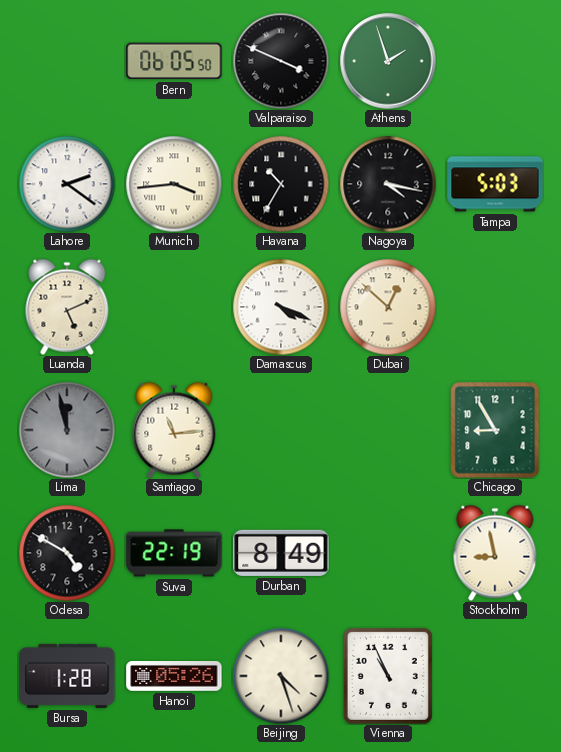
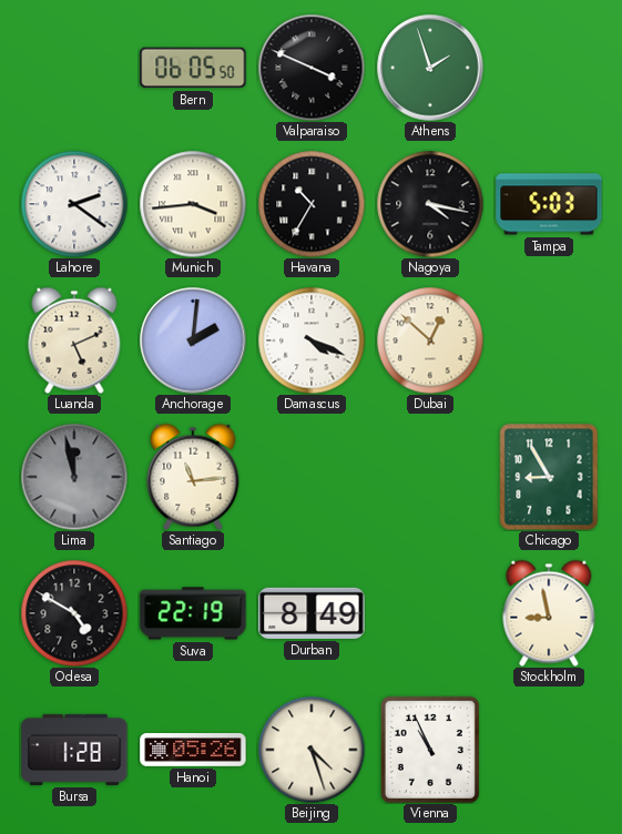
Anchorage: none -> 2:01 (193, 340)
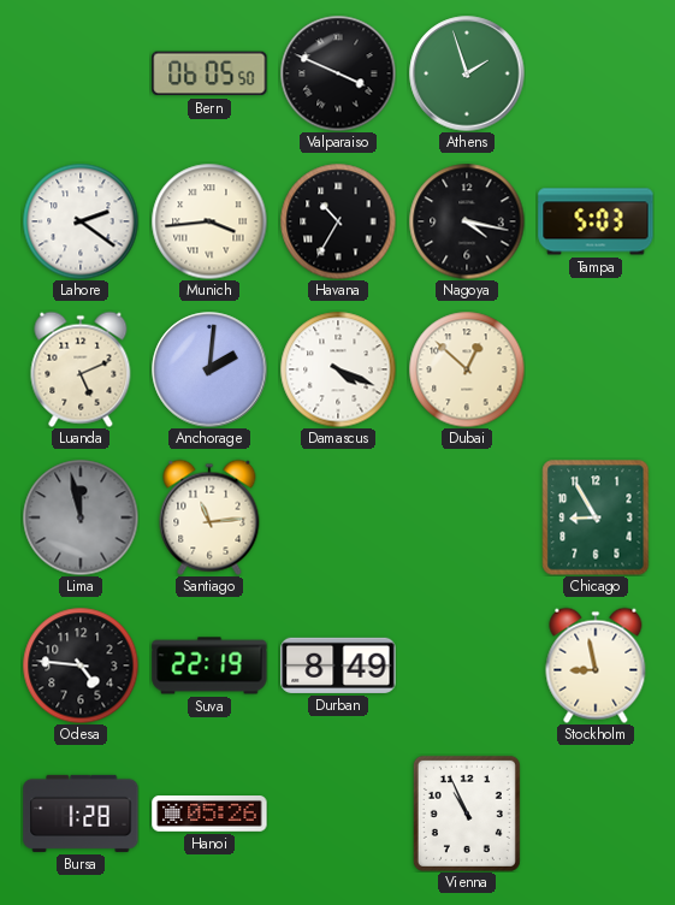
Odesa: 4:50 -> 4:46 (81, 666)
Beijing: 4:27 -> none (312, 750)
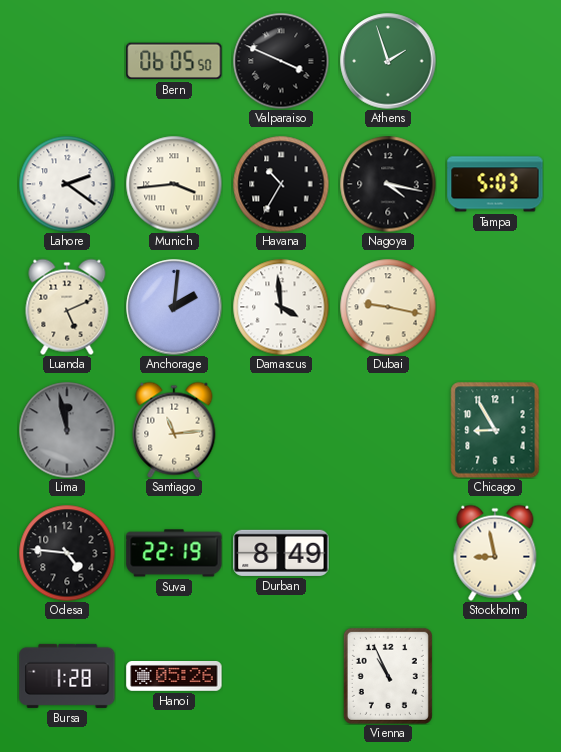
Damascus: 4:19 -> 3:59 (281, 307)
Dubai: 12:52 -> 9:17 (388, 307)
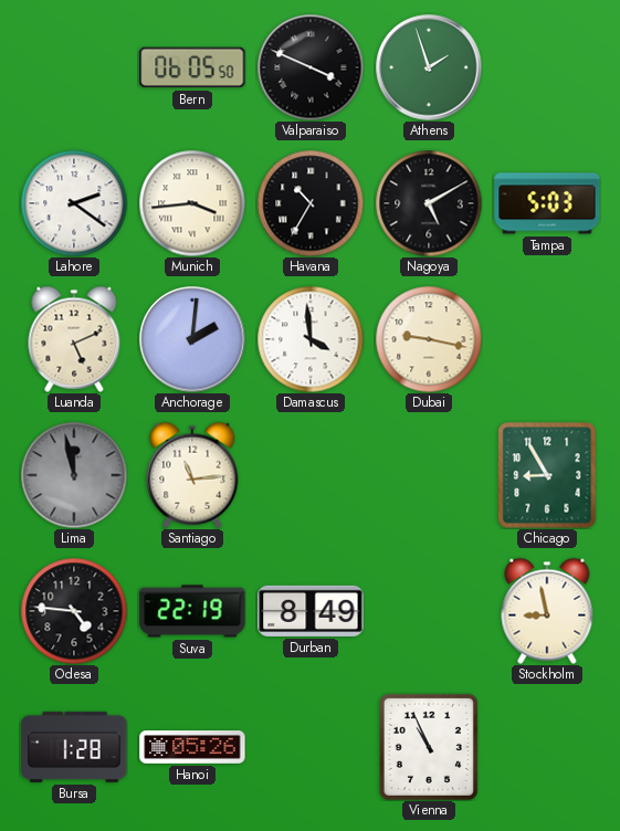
Nagoya: 4:17 -> 5:10 (429, 203)
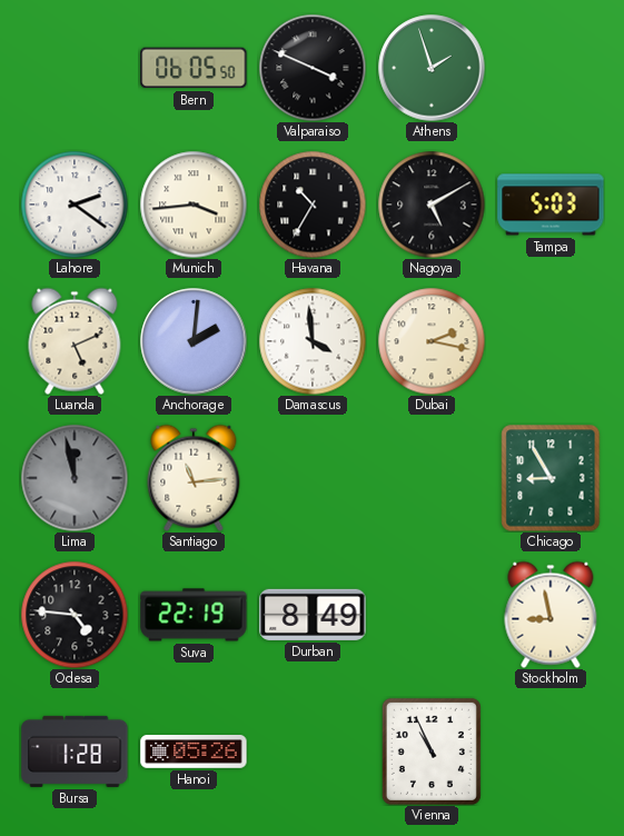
Dubai: 9:17 -> 2:17 (432, 341)
